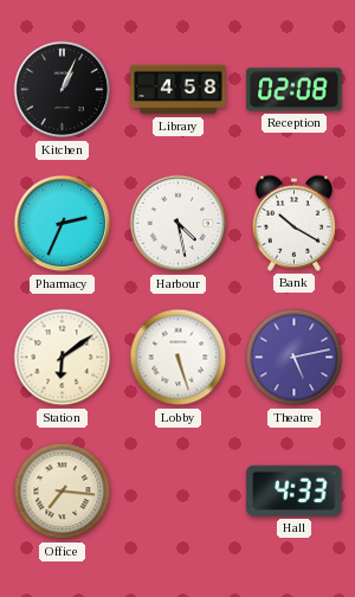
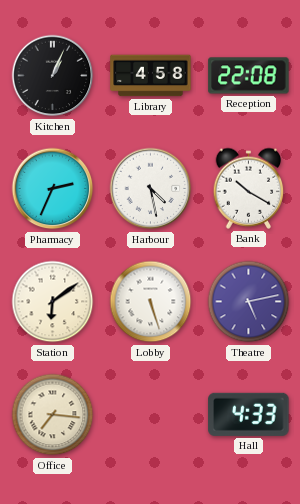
Reception: 02:08 -> 22:08 (249, 76)
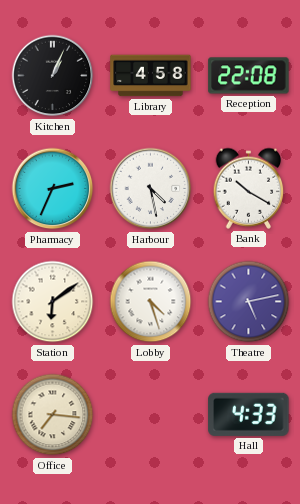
Lobby: 5:27 -> 4:27 (151, 302)
